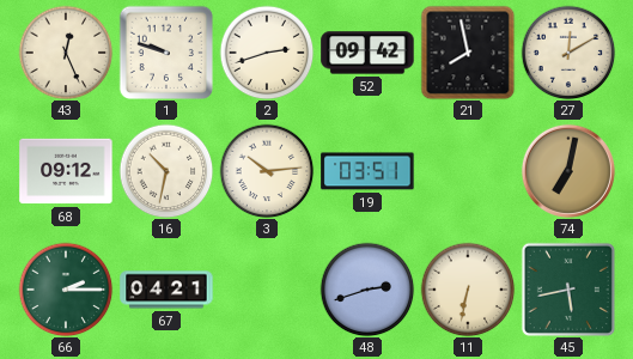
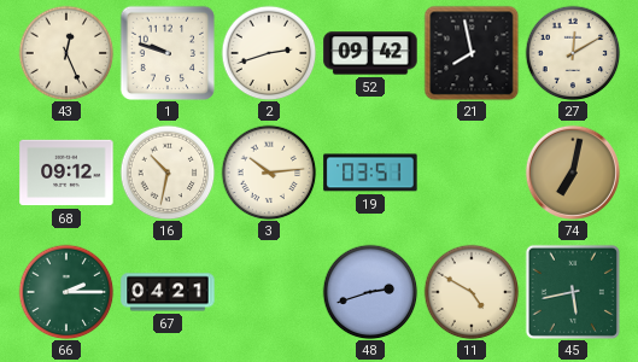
11: 6:32 -> 4:50 (472, 292)
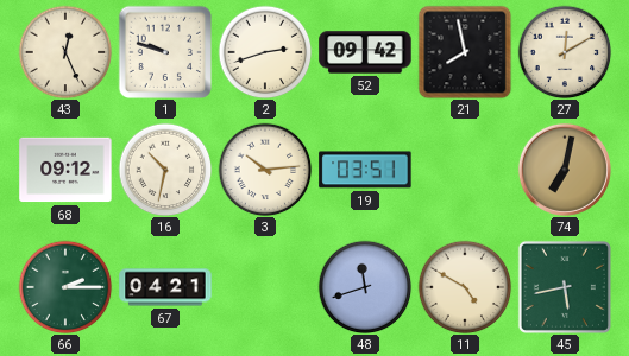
48: 2:42 -> 11:42 (365, 287)
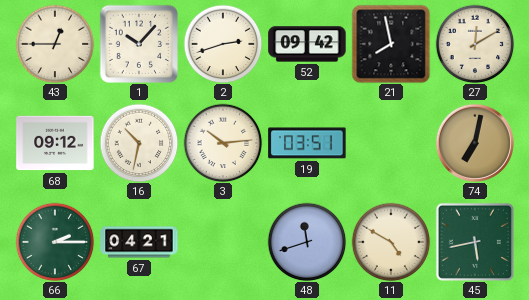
43: 12:26 -> 12:45 (55, 44)
1: 9:48 -> 10:07 (138, 43)
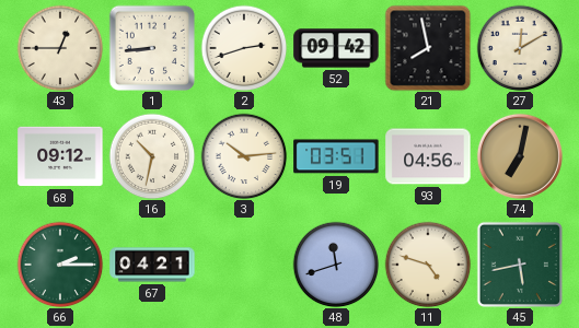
1: 10:07 -> 8:44 (151, 47)
93: none -> 04:56 (428, 156)
11: 4:50 -> 4:48 (428, 265)
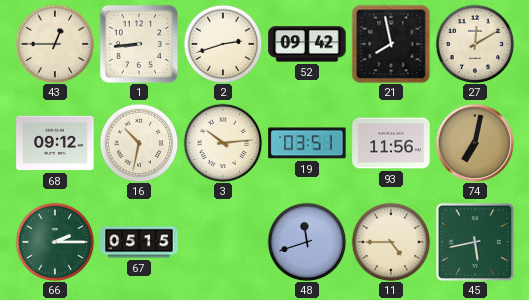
93: 04:56 -> 11:56 (391, 143)
67: 04:21 -> 05:15 (139, 242)
11: 4:48 -> 4:45 (391, 242)
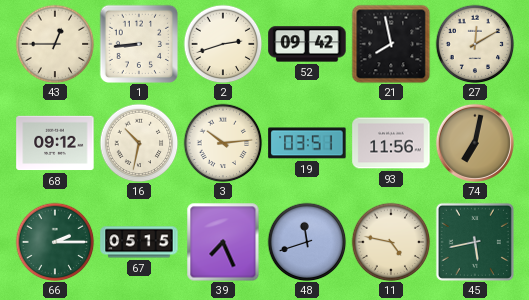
39: none -> 7:26 (223, 242)
11: 4:45 -> 4:47 (391, 242)
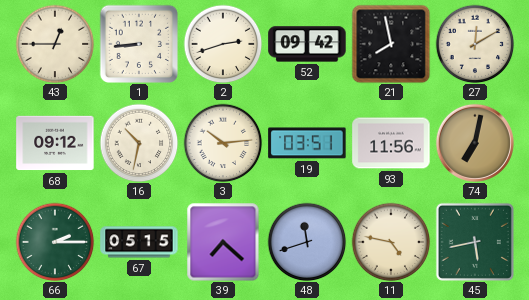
39: 7:26 -> 7:22 (223, 242)
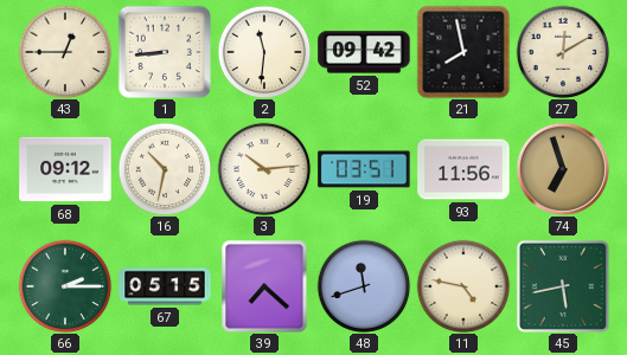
2: 2:42 -> 11:31 (264, 52)
74: 7:02 -> 6:57 (563, 169)
